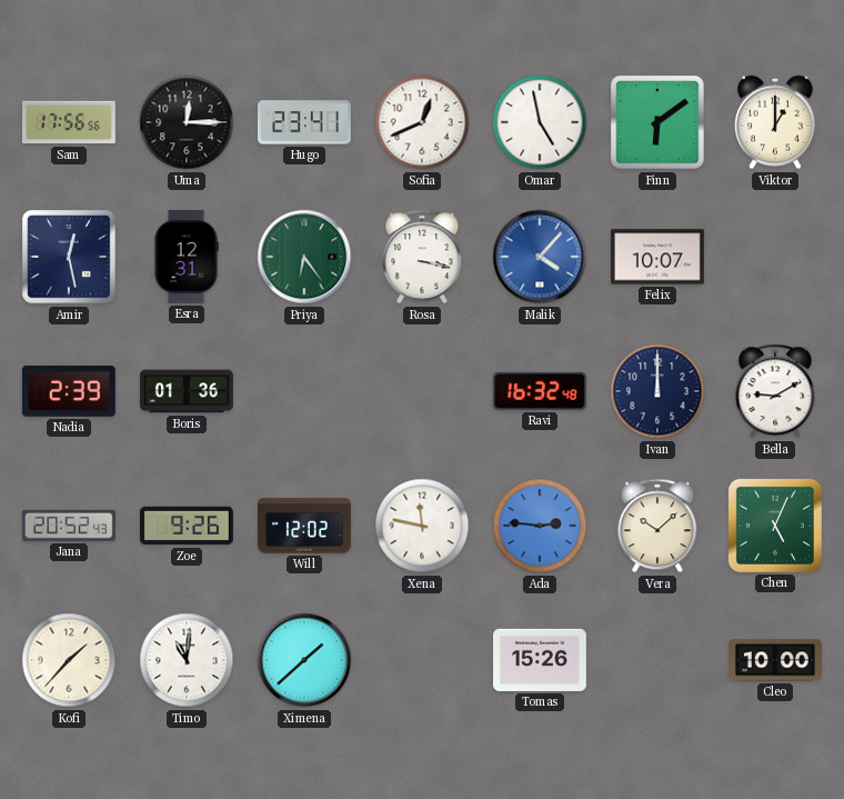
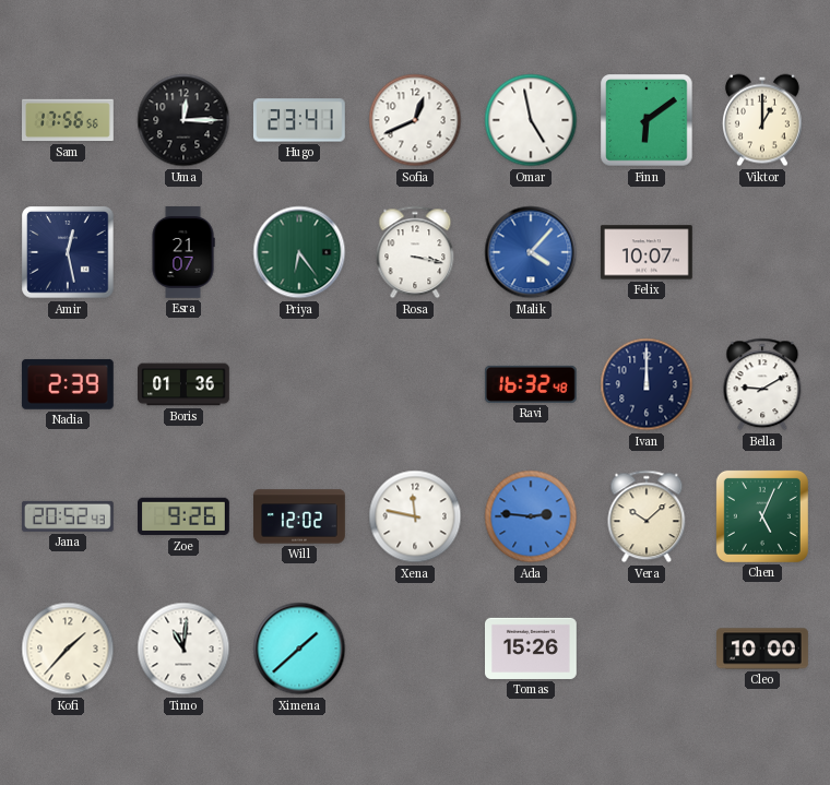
Esra: 12:31 -> 21:07 (183, 253)
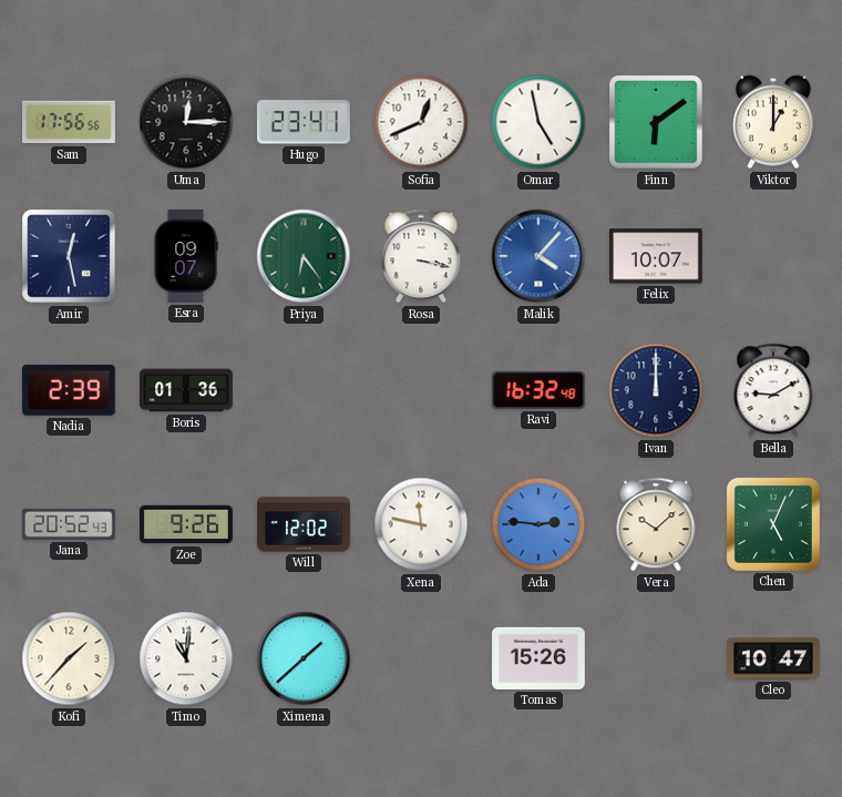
Esra: 21:07 -> 09:07 (186, 257)
Cleo: 10:00 -> 10:47 (774, 658)
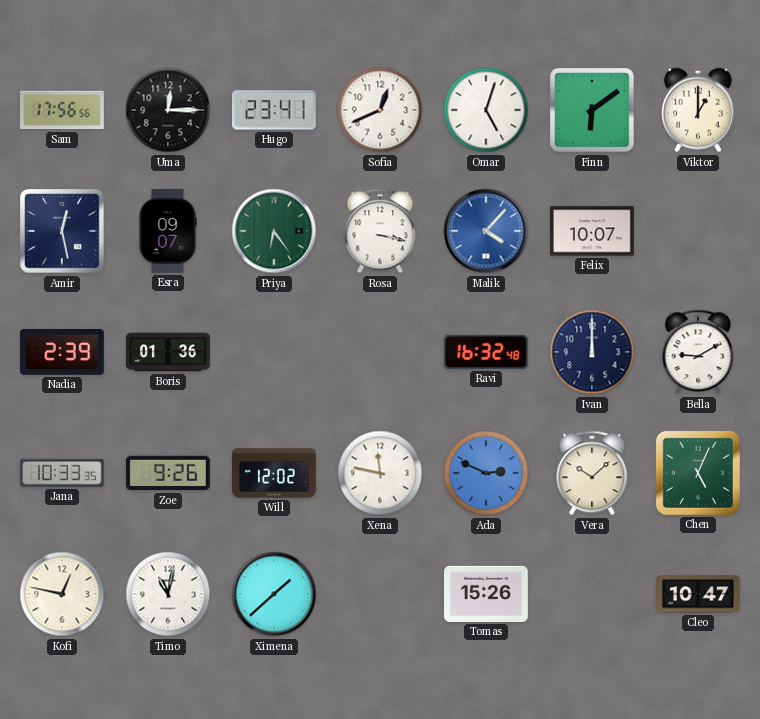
Omar: 4:58 -> 5:03 (486, 110)
Jana: 20:52 -> 10:33 (62, 473)
Ada: 2:46 -> 2:49 (486, 473)
Kofi: 1:37 -> 12:47 (62, 594)
Timo: 11:01 -> 11:02 (168, 594)
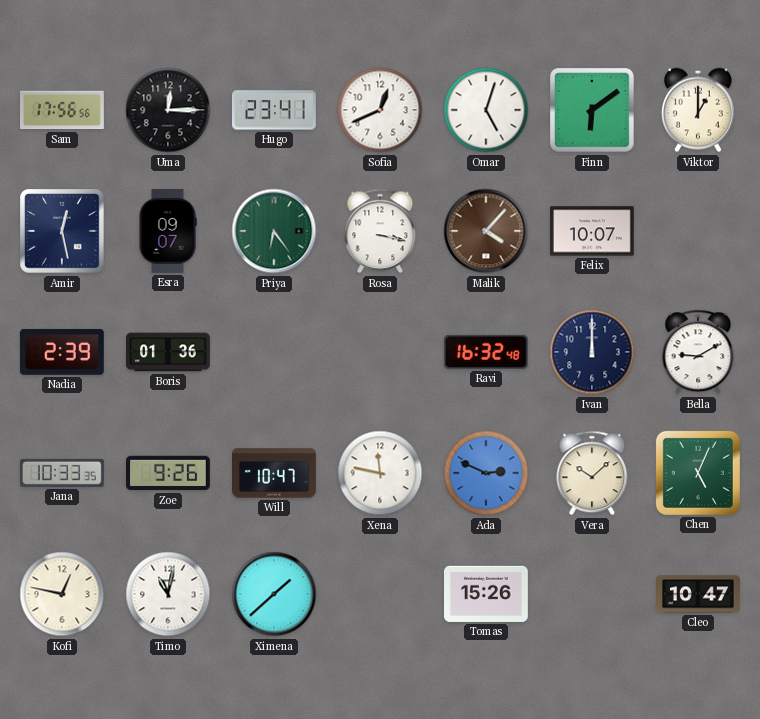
Malik dial: blue -> brown (486, 231)
Will: 12:02 -> 10:47 (275, 473)
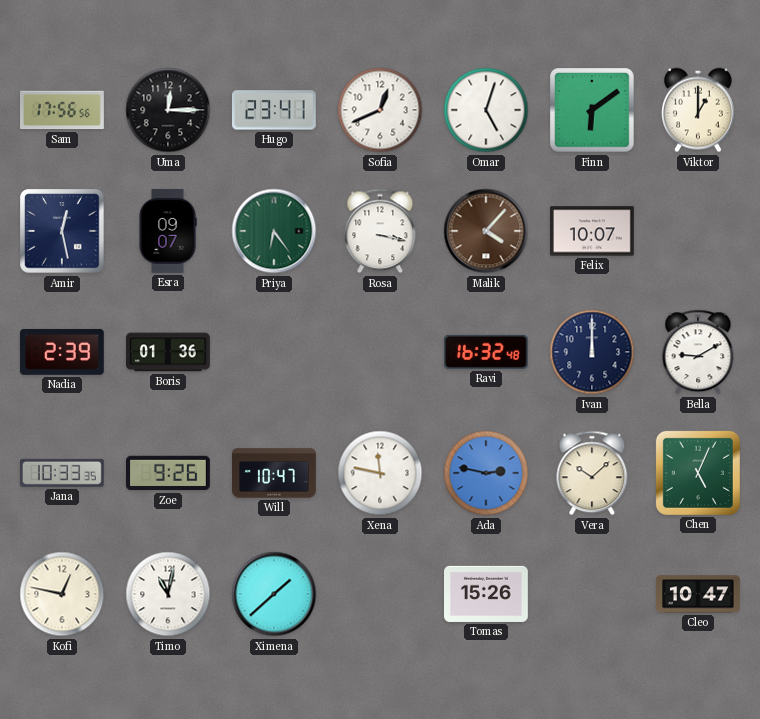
Ada: 2:49 -> 2:47 (486, 473)
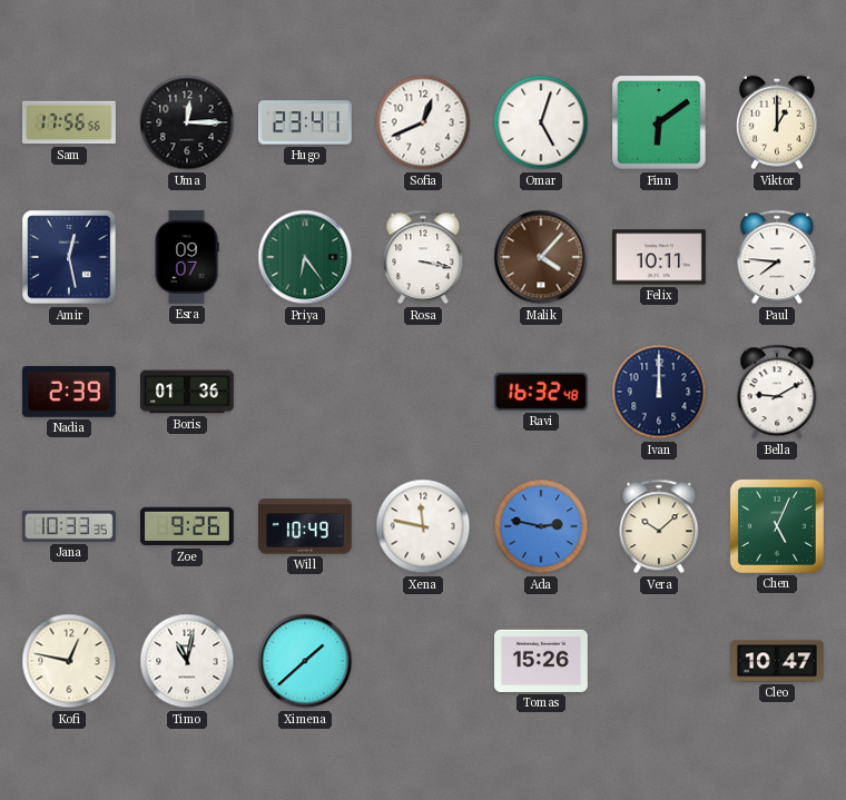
Felix: 10:07 -> 10:11 (659, 257)
Paul: none -> 7:46 (777, 257)
Will: 10:47 -> 10:49 (306, 526)
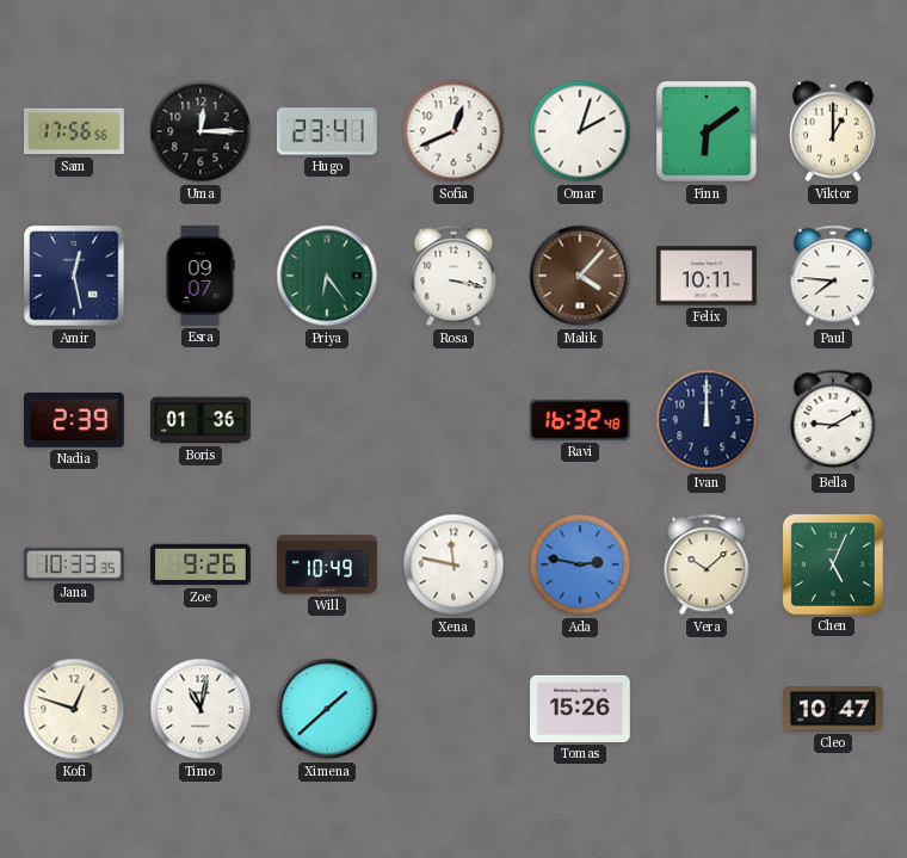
Omar: 5:03 -> 2:03 (580, 131)
Kofi: 12:47 -> 12:48 (74, 709)
